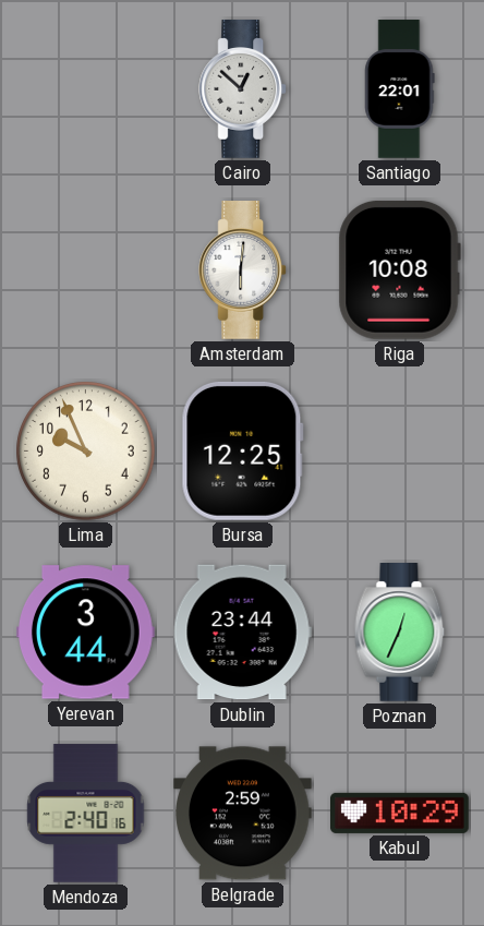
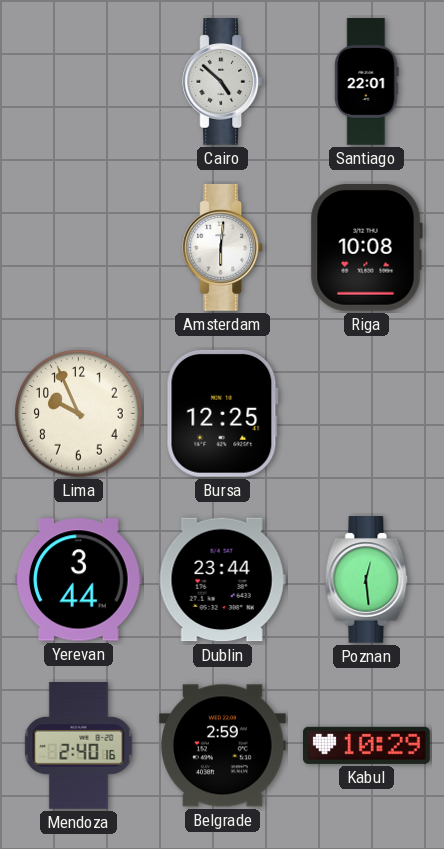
Cairo: 12:52 -> 4:52 (223, 82)
Poznan: 12:34 -> 12:29 (367, 580)
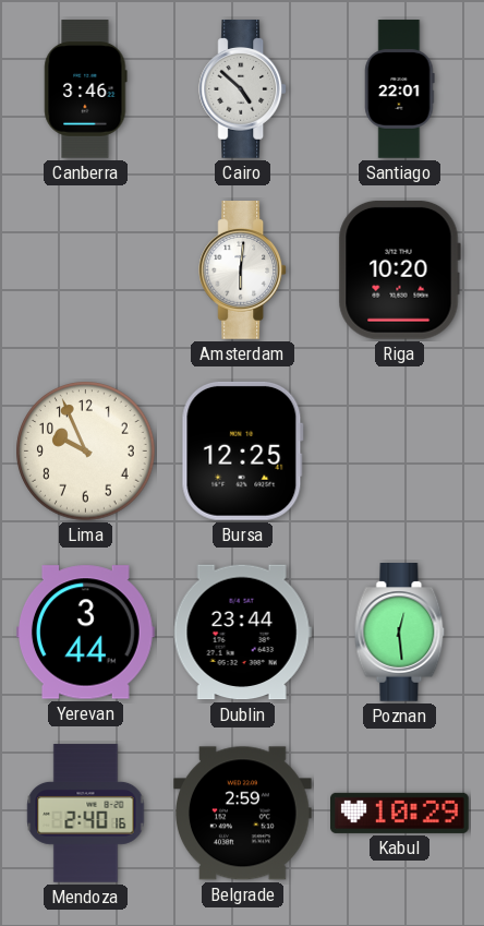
Canberra: none -> 3:46 (86, 89)
Riga: 10:08 -> 10:20 (399, 269)
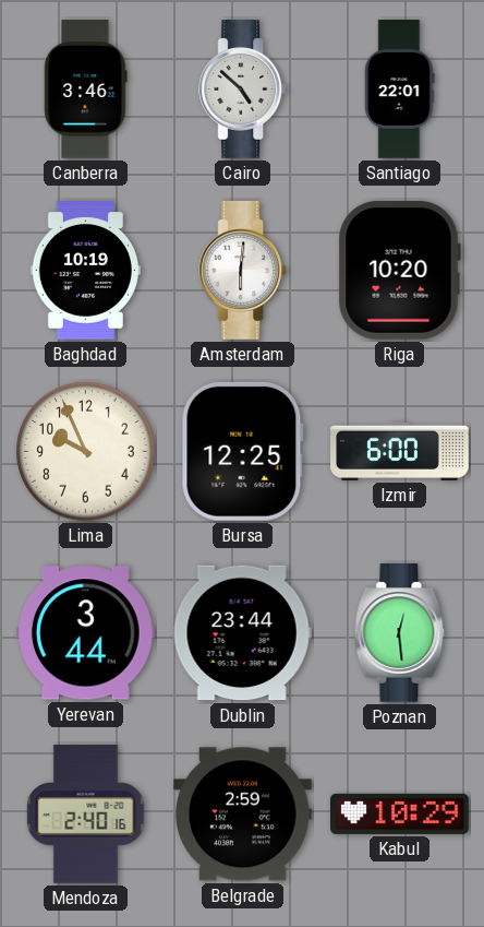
Baghdad: none -> 10:19 (85, 271)
Izmir: none -> 6:00 (400, 451)
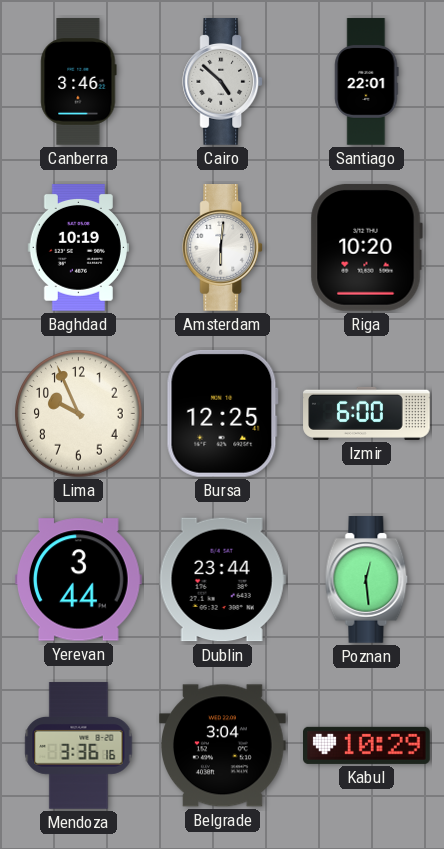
Mendoza: 2:40 -> 3:36 (79, 746)
Belgrade: 2:59 -> 3:04 (223, 746)
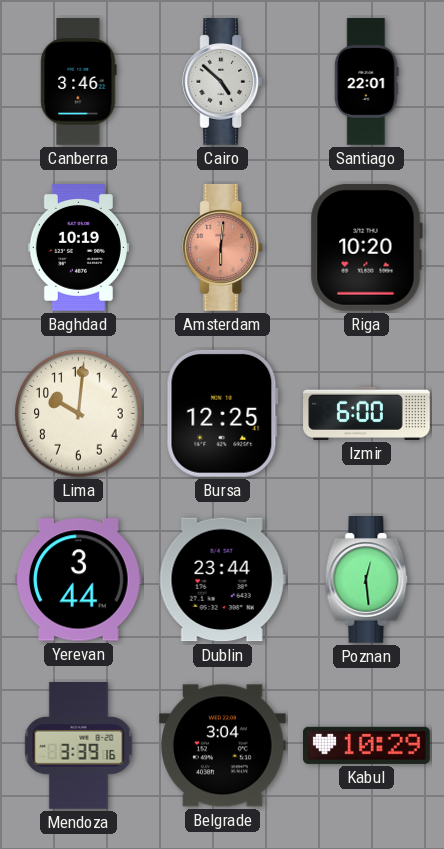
Amsterdam dial: white -> salmon (223, 248)
Lima: 9:56 -> 10:01 (79, 414)
Mendoza: 3:36 -> 3:39 (79, 746)
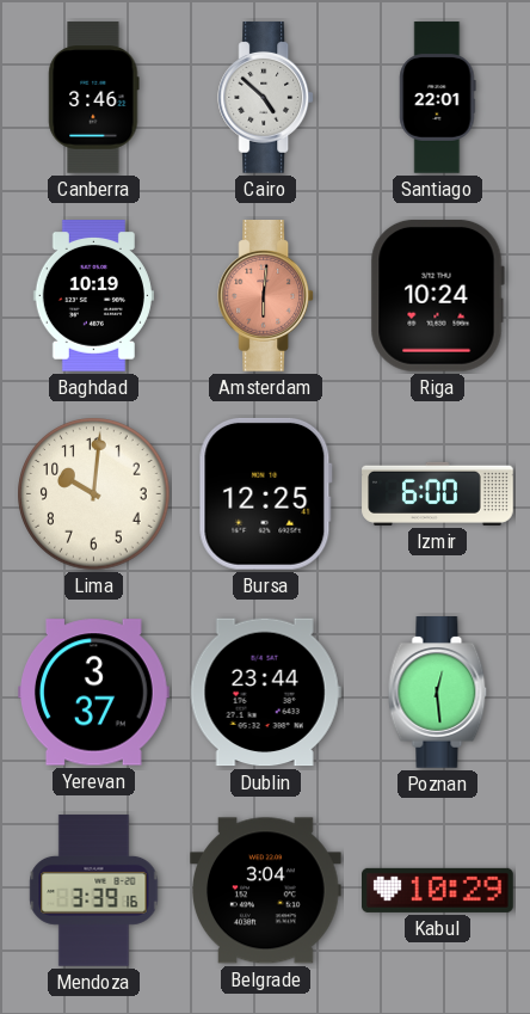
Riga: 10:20 -> 10:24 (437, 295)
Yerevan: 3:44 -> 3:37 (94, 693)
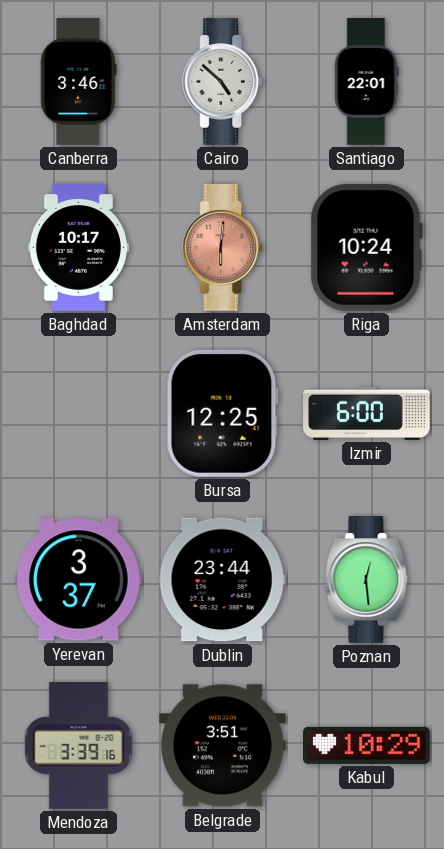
Baghdad: 10:19 -> 10:17 (78, 248)
Lima: 10:01 -> none (94, 494)
Belgrade: 3:04 -> 3:51 (223, 746)
